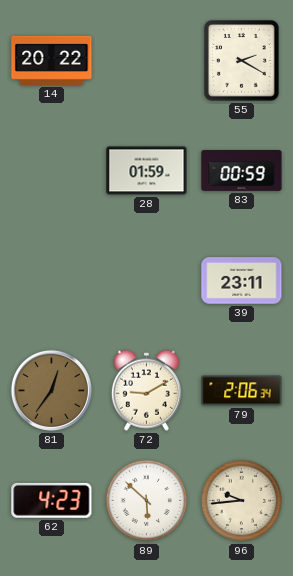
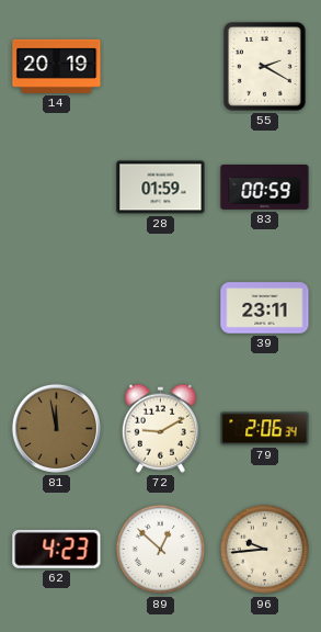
14: 20:22 -> 20:19 (57, 66)
81: 12:36 -> 11:58 (56, 428)
89: 5:52 -> 12:52 (161, 550)
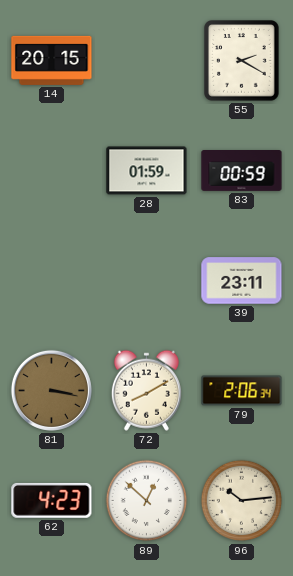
14: 20:19 -> 20:15 (52, 60)
81: 11:58 -> 3:17 (51, 390)
72: 9:10 -> 8:10 (146, 390)
96: 9:44 -> 10:14 (242, 501)
